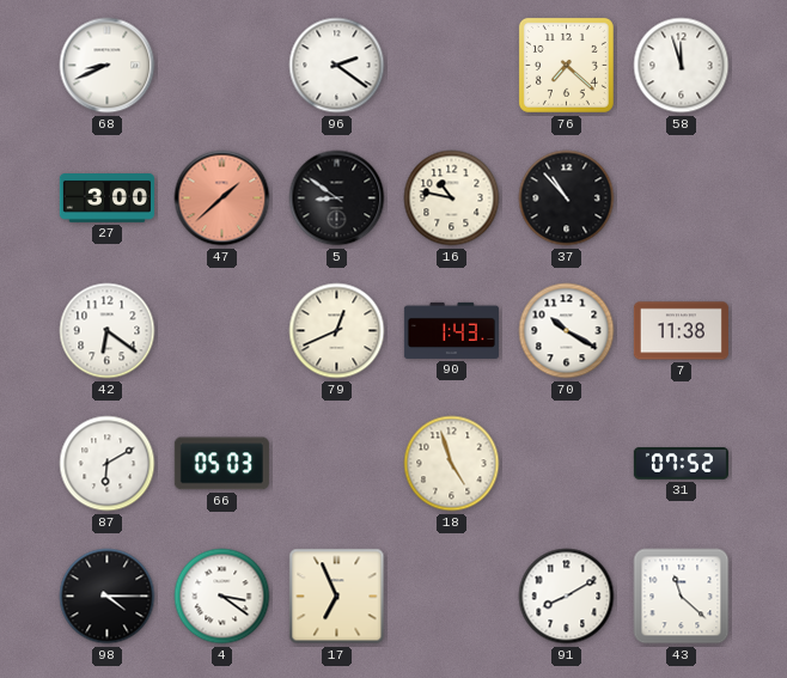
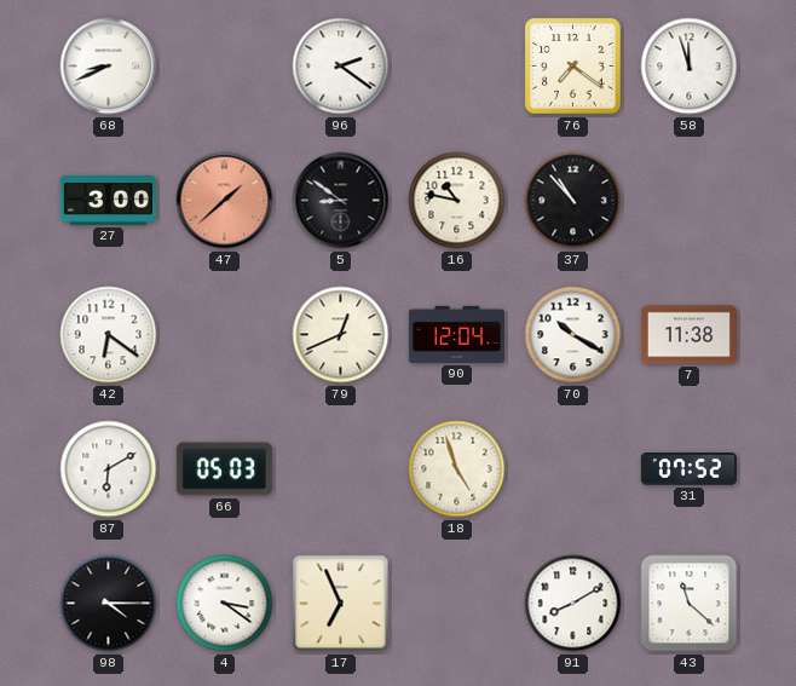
76: 7:22 -> 7:21 (572, 65)
90: 1:43 -> 12:04 (456, 334)
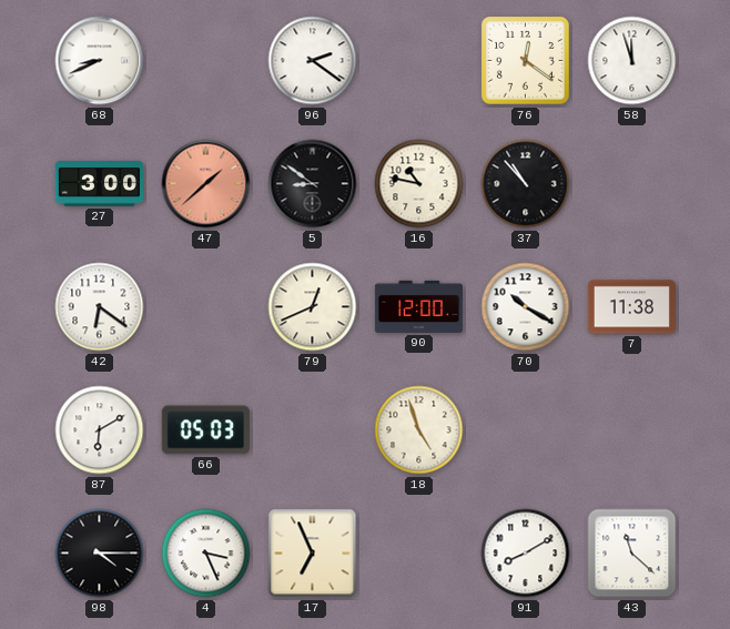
76: 7:21 -> 12:21 (525, 60)
90: 12:04 -> 12:00 (418, 306)
31: 07:52 -> none (688, 469)
4: 3:21 -> 3:26 (206, 554)
